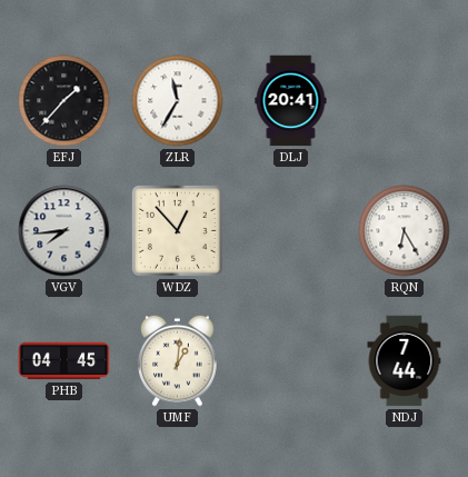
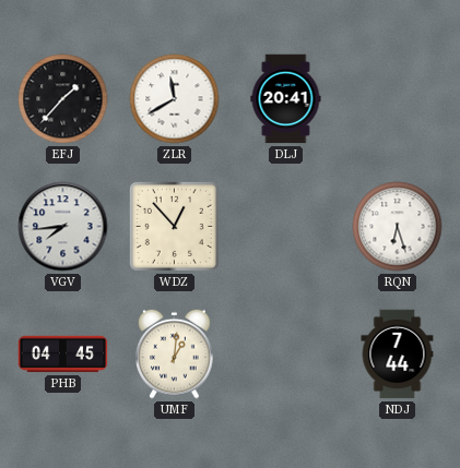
ZLR: 11:35 -> 11:40 (175, 99)
RQN: 6:25 -> 6:27 (398, 227)
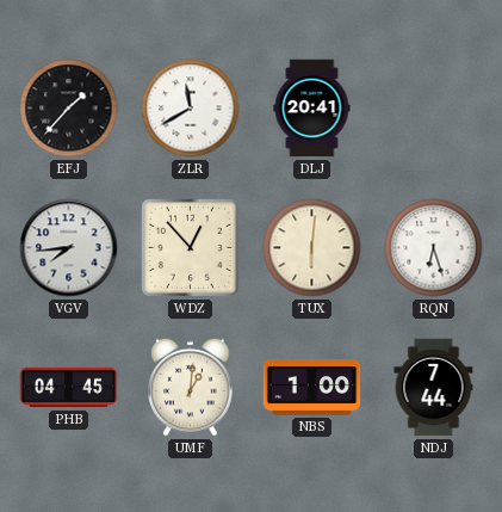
TUX: none -> 6:01 (312, 248)
NBS: none -> 1:00 (312, 388)
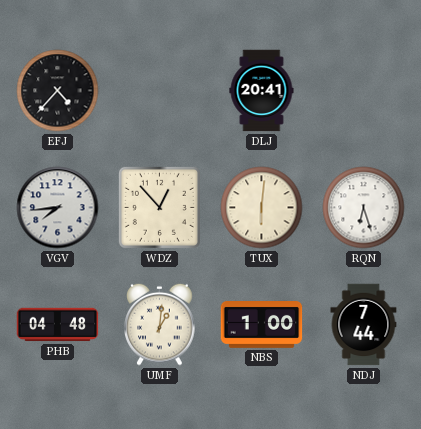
EFJ: 1:37 -> 4:37 (58, 91)
ZLR: 11:40 -> none (191, 109)
PHB: 04:45 -> 04:48 (58, 325)
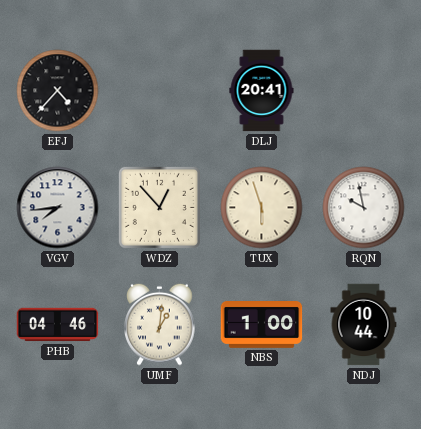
TUX: 6:01 -> 5:57 (262, 208)
RQN: 6:27 -> 9:58 (364, 208)
PHB: 04:48 -> 04:46 (58, 325)
NDJ: 7:44 -> 10:44 (364, 325)
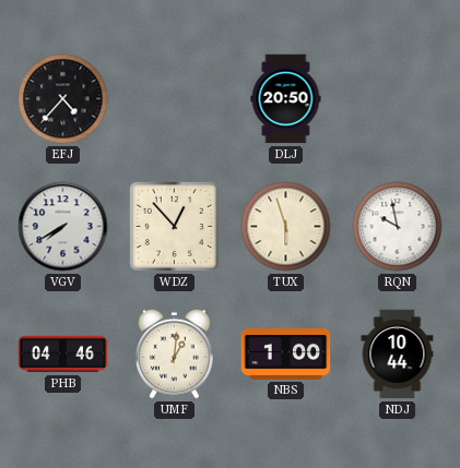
DLJ: 20:41 -> 20:50 (286, 99)
VGV: 7:44 -> 7:40 (63, 227)
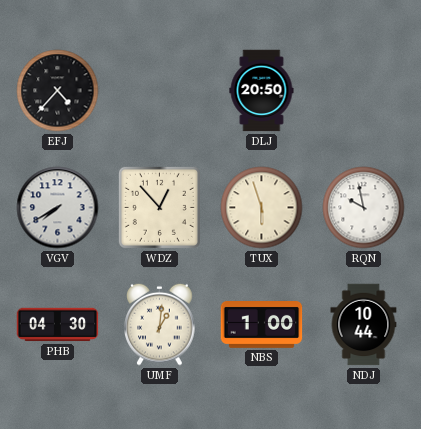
PHB: 04:46 -> 04:30 (58, 325)
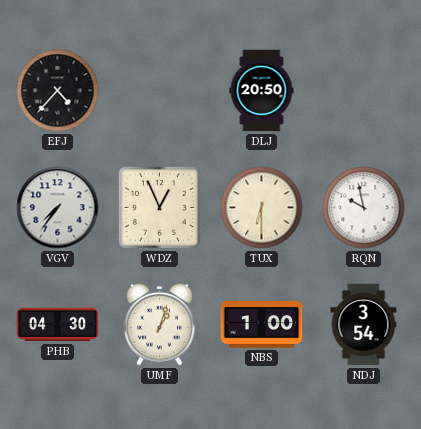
VGV: 7:40 -> 7:36 (58, 208)
WDZ: 12:53 -> 12:56 (159, 207)
TUX: 5:57 -> 6:30 (262, 208)
UMF: 1:01 -> 1:03 (160, 324)
NDJ: 10:44 -> 3:54 (364, 325)
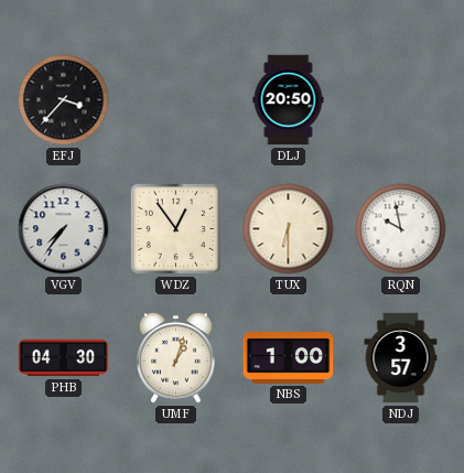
EFJ: 4:37 -> 3:37 (64, 100)
WDZ: 12:56 -> 12:54 (175, 228)
NDJ: 3:54 -> 3:57 (401, 358)
